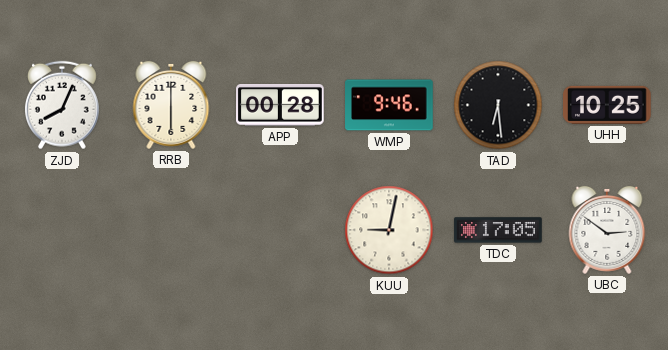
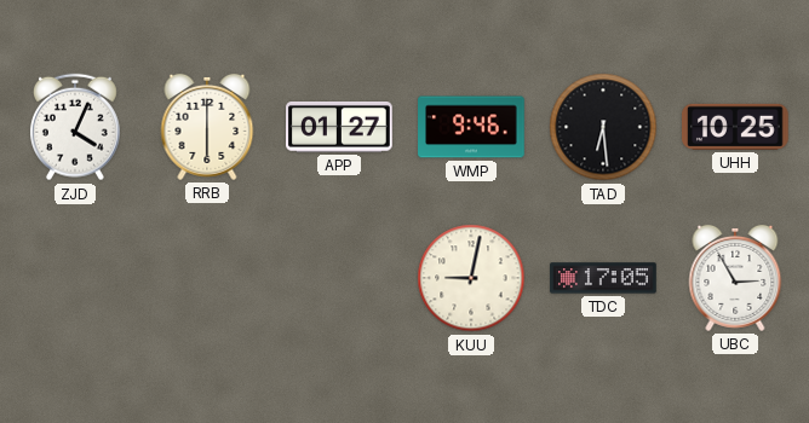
ZJD: 8:04 -> 4:04 (75, 127)
APP: 00:28 -> 01:27 (340, 128)
UBC: 2:51 -> 2:55 (735, 278)
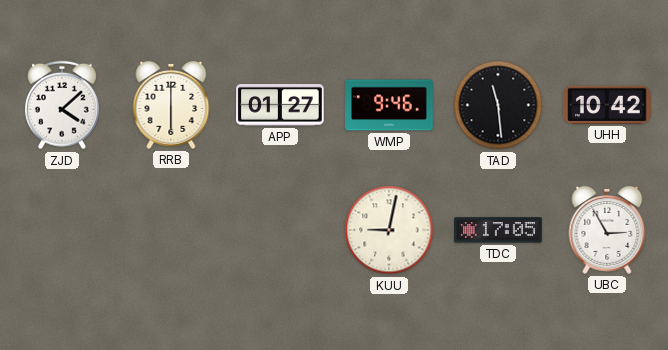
ZJD: 4:04 -> 4:08 (62, 105)
TAD: 6:29 -> 11:29 (498, 105)
UHH: 10:25 -> 10:42 (608, 105)
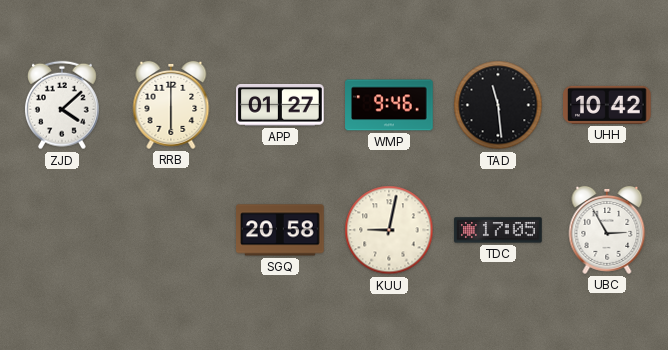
SGQ: none -> 20:58 (280, 230)
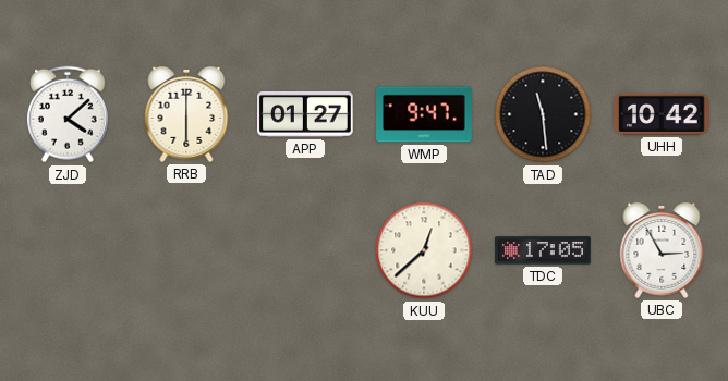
WMP: 9:46 -> 9:47 (424, 114)
SGQ: 20:58 -> none (280, 230)
KUU: 9:02 -> 12:38 (424, 250)
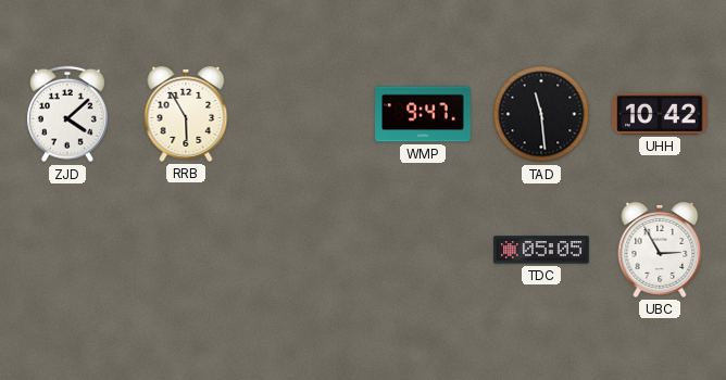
RRB: 6:00 -> 5:55 (186, 114)
APP: 01:27 -> none (306, 115)
KUU: 12:38 -> none (424, 250)
TDC: 17:05 -> 05:05 (541, 250)
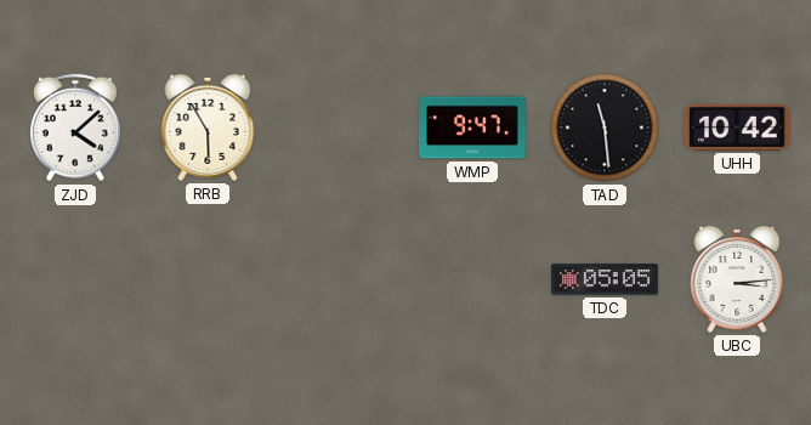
UBC: 2:55 -> 3:14 (737, 279)
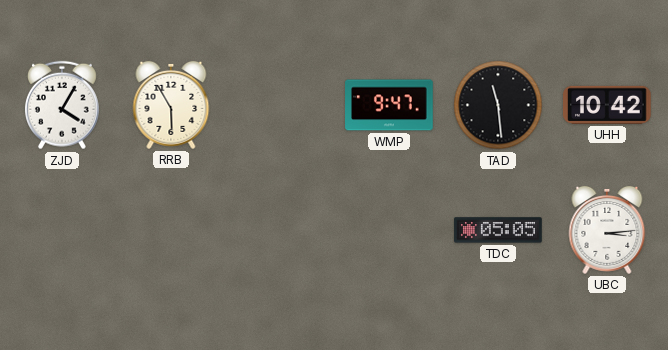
ZJD: 4:08 -> 4:05 (62, 105)
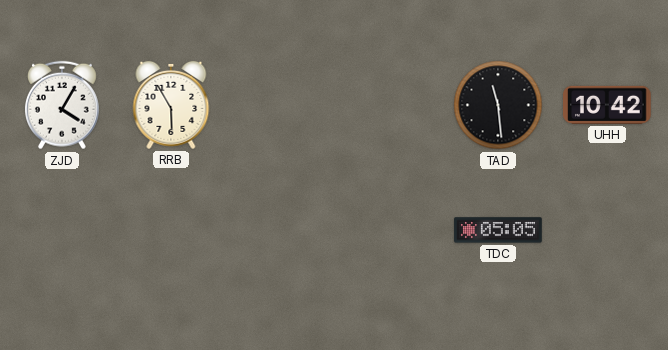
WMP: 9:47 -> none (389, 105)
UBC: 3:14 -> none (607, 230)
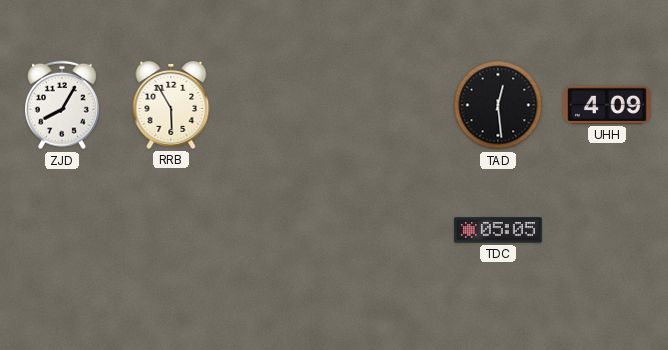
ZJD: 4:05 -> 8:05 (62, 105)
TAD: 11:29 -> 12:29 (498, 105)
UHH: 10:42 -> 4:09 (608, 105)
